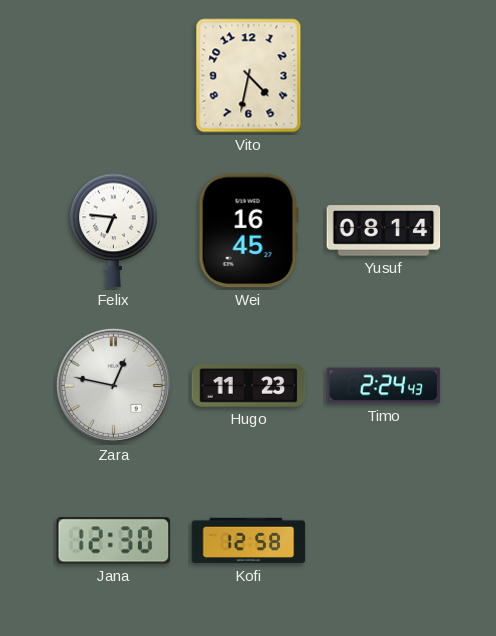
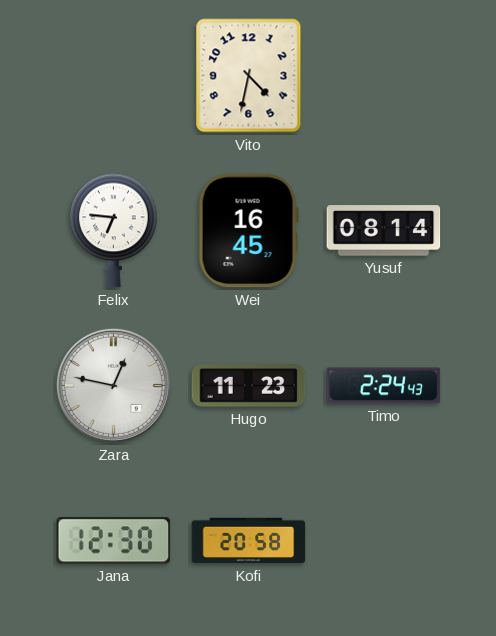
Kofi: 12:58 -> 20:58 (249, 541)
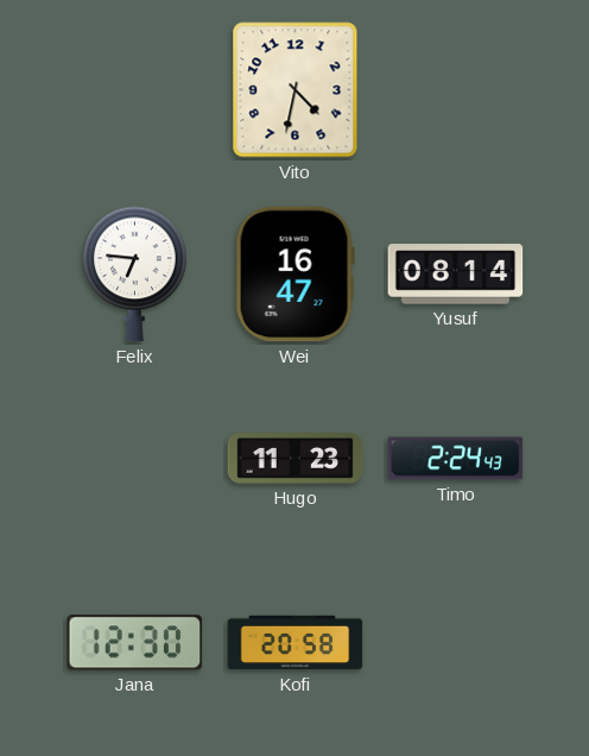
Wei: 16:45 -> 16:47 (294, 275)
Zara: 12:47 -> none (113, 385)
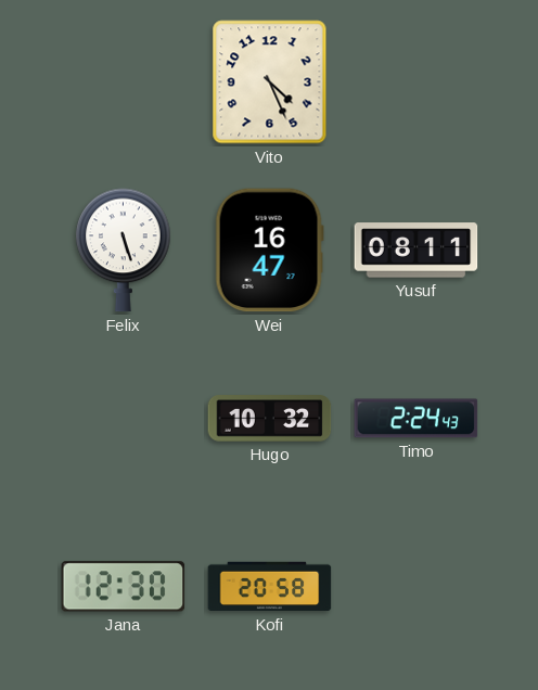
Vito: 4:32 -> 4:26 (270, 82)
Felix: 6:46 -> 5:27 (124, 251)
Yusuf: 08:14 -> 08:11 (417, 251)
Hugo: 11:23 -> 10:32 (270, 419)
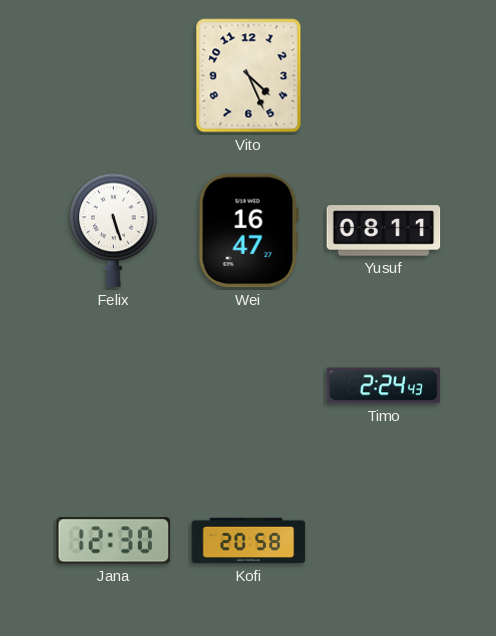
Hugo: 10:32 -> none (270, 419)
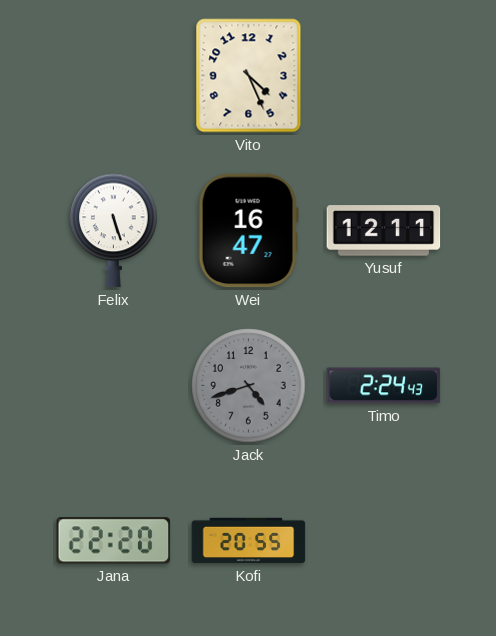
Yusuf: 08:11 -> 12:11 (384, 231)
Jack: none -> 4:42 (249, 386)
Jana: 12:30 -> 22:20 (114, 541)
Kofi: 20:58 -> 20:55 (249, 541)
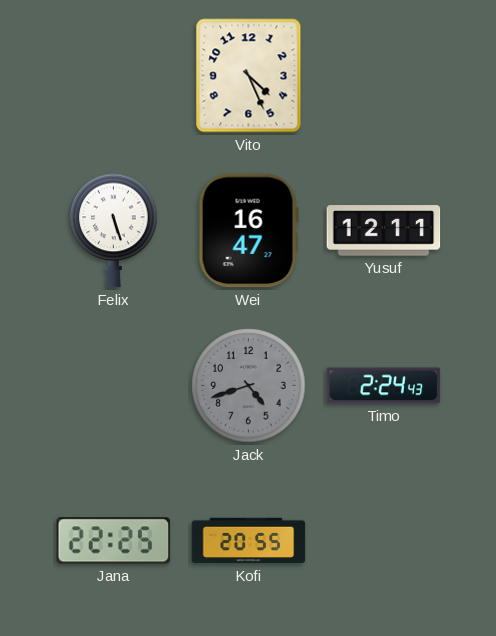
Jana: 22:20 -> 22:25 (114, 541)
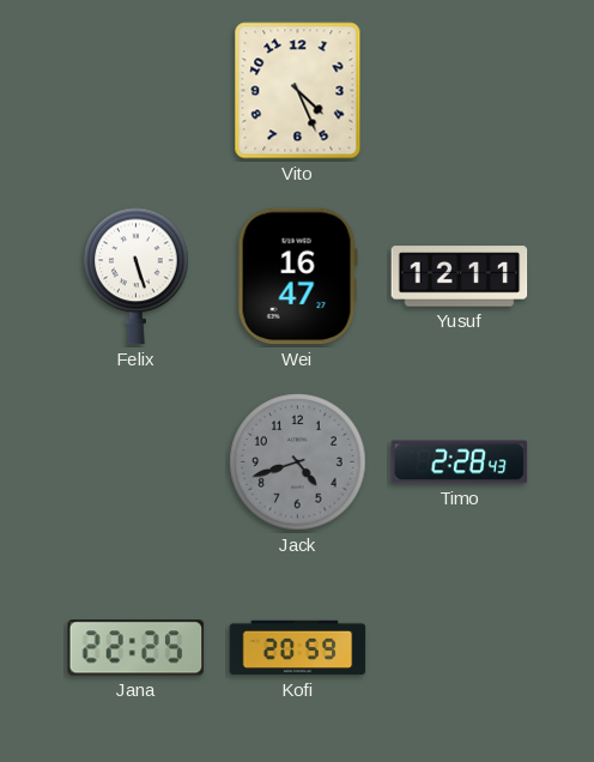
Timo: 2:24 -> 2:28 (460, 462)
Kofi: 20:55 -> 20:59 (298, 648)
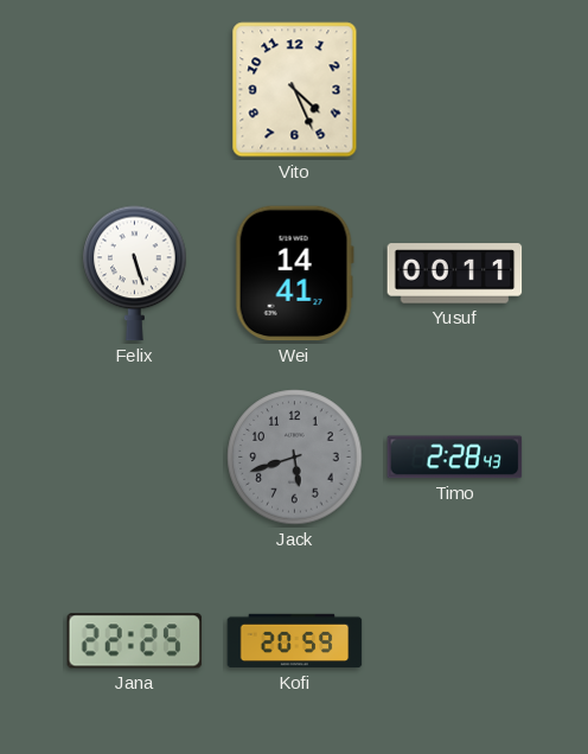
Wei: 16:47 -> 14:41 (294, 274)
Yusuf: 12:11 -> 00:11 (455, 274)
Jack: 4:42 -> 5:42 (295, 458)
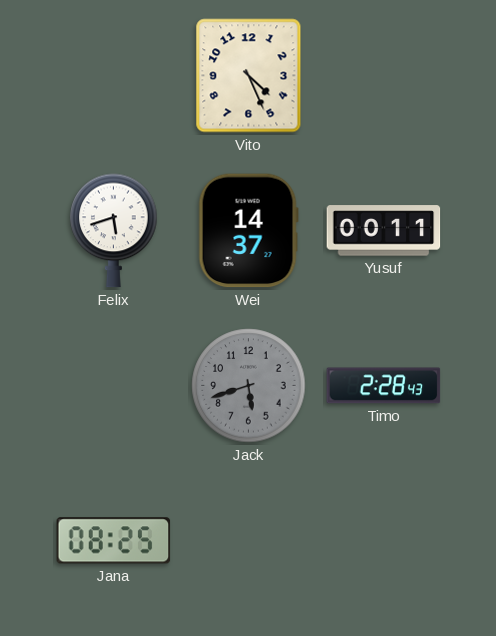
Felix: 5:27 -> 5:42 (114, 231)
Wei: 14:41 -> 14:37 (248, 231)
Jana: 22:25 -> 08:25 (114, 541)
Kofi: 20:59 -> none (295, 641)
